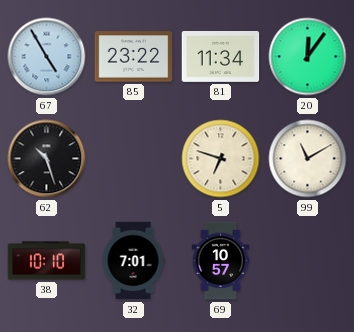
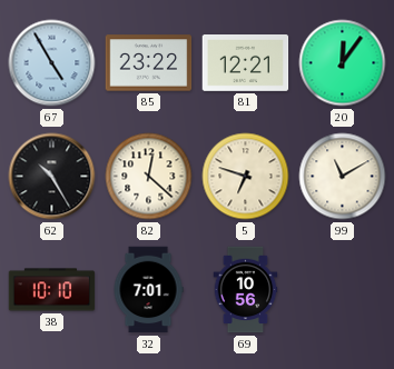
81: 11:34 -> 12:21 (246, 63)
62: 10:27 -> 10:25 (52, 177)
82: none -> 12:22 (149, 177)
69: 10:57 -> 10:56 (246, 290)
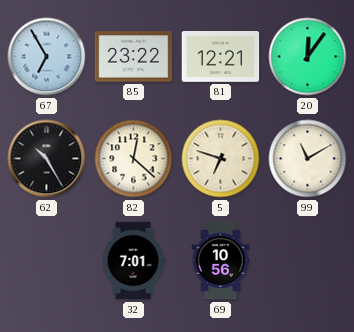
67: 4:55 -> 6:55 (47, 57)
38: 10:10 -> none (52, 290)
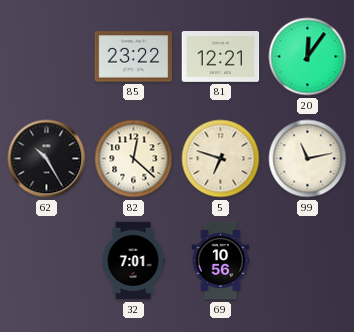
67: 6:55 -> none (47, 57)
99: 11:10 -> 11:13 (308, 159)
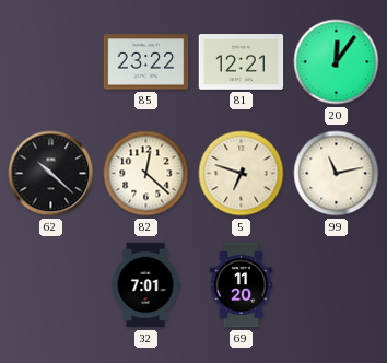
62: 10:25 -> 10:22 (51, 174)
69: 10:56 -> 11:20 (242, 285)
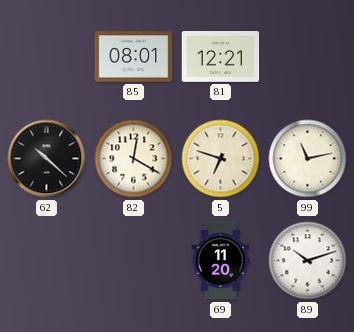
85: 23:22 -> 08:01 (134, 57)
20: 12:06 -> none (337, 62)
82: 12:22 -> 12:20 (134, 159)
32: 7:01 -> none (145, 285)
89: none -> 10:12 (308, 261)
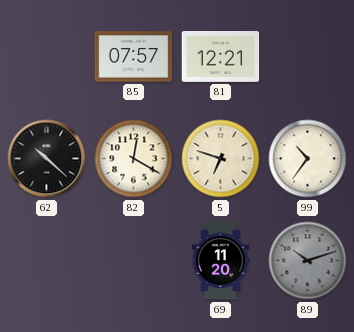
85: 08:01 -> 07:57 (134, 57)
99: 11:13 -> 10:36 (308, 159)
89 dial: white -> grey (308, 261)
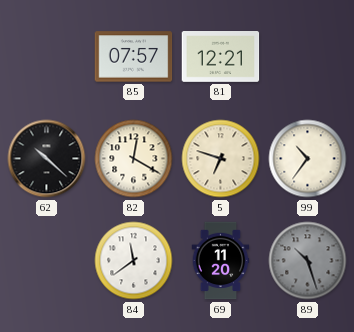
84: none -> 11:39 (134, 261)
89: 10:12 -> 10:27 (308, 261)
